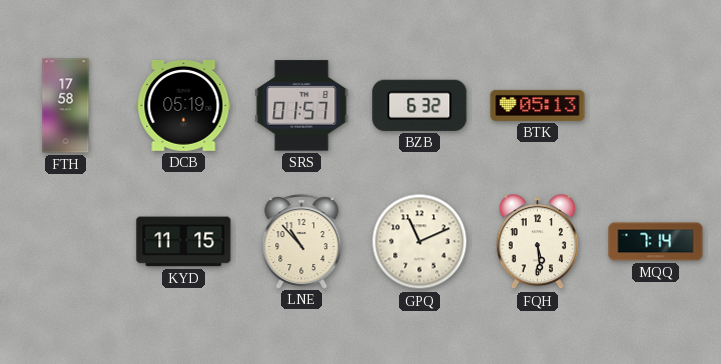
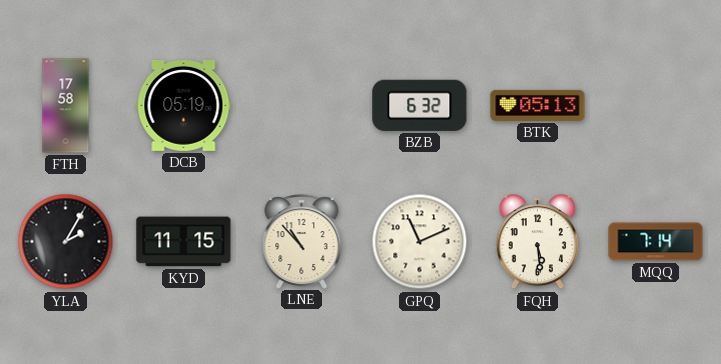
SRS: 01:57 -> none (302, 106)
YLA: none -> 2:05 (66, 242)
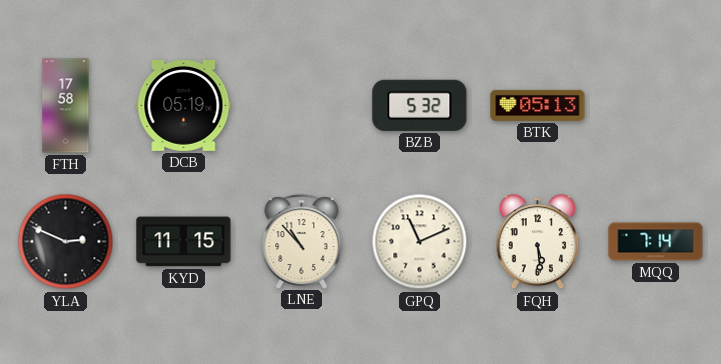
BZB: 6:32 -> 5:32 (420, 105)
YLA: 2:05 -> 2:49 (66, 242)
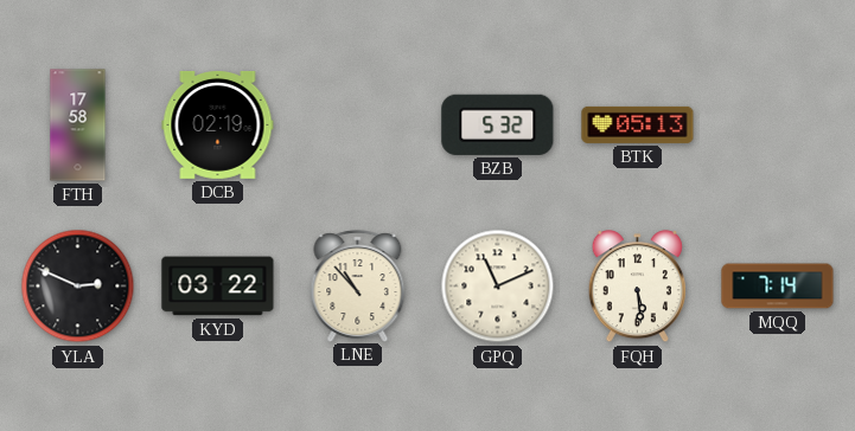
DCB: 05:19 -> 02:19 (218, 124)
KYD: 11:15 -> 03:22 (218, 287)
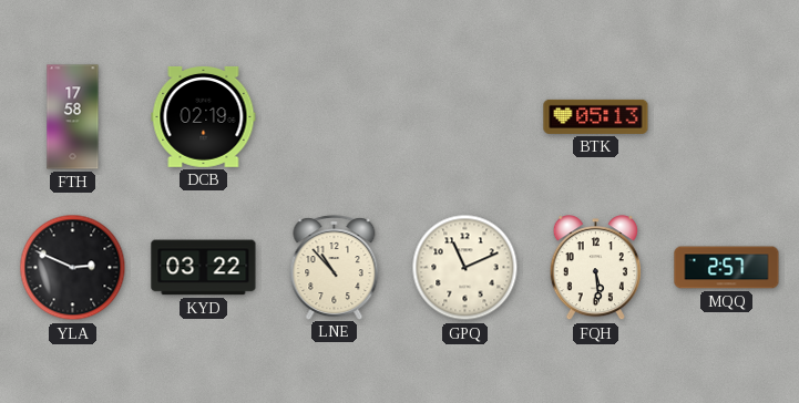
BZB: 5:32 -> none (498, 124)
MQQ: 7:14 -> 2:57 (727, 268)
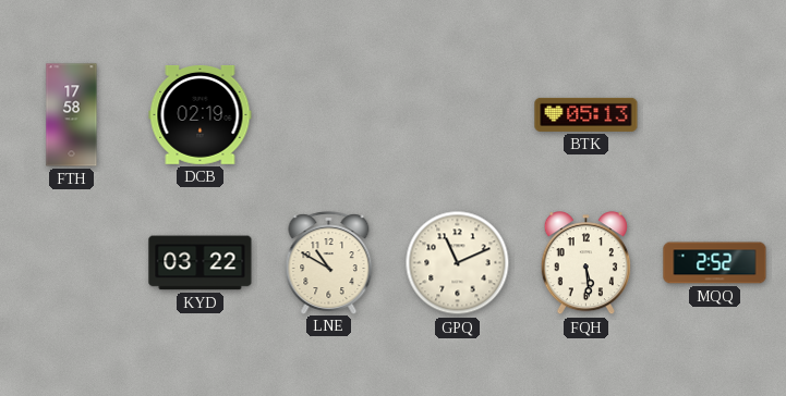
YLA: 2:49 -> none (73, 268)
LNE: 10:53 -> 10:50 (329, 262)
MQQ: 2:57 -> 2:52 (715, 263)
